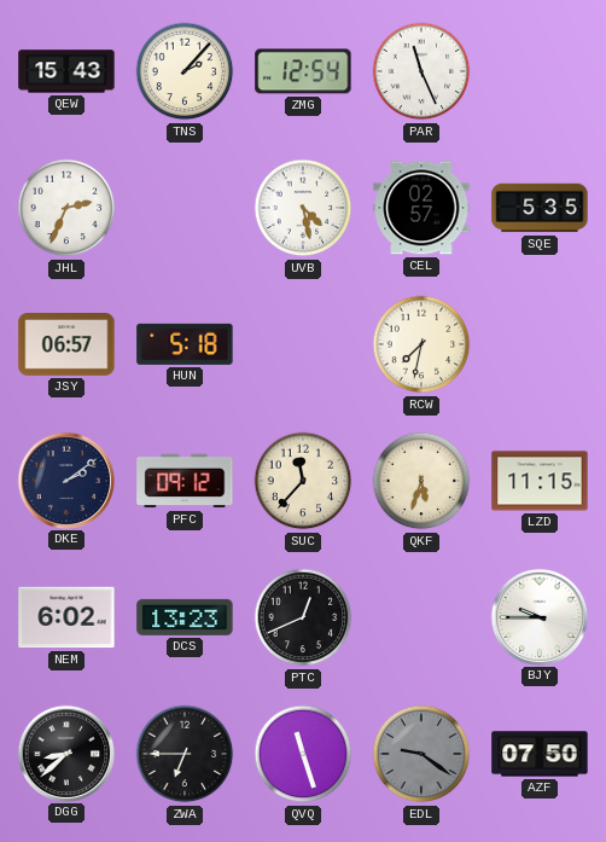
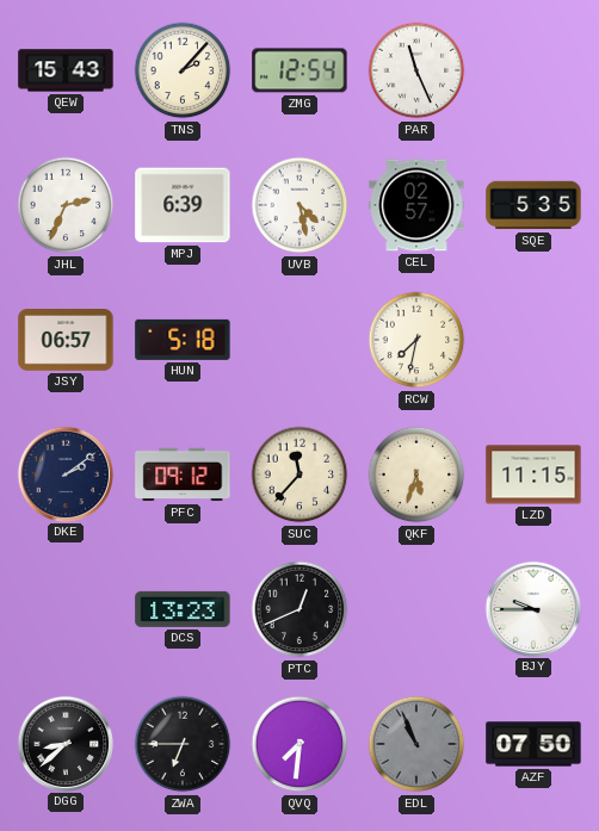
MPJ: none -> 6:39 (183, 205)
NEM: 6:02 -> none (66, 617)
QVQ: 11:27 -> 7:31 (299, 744)
EDL: 9:21 -> 10:56 (416, 744)
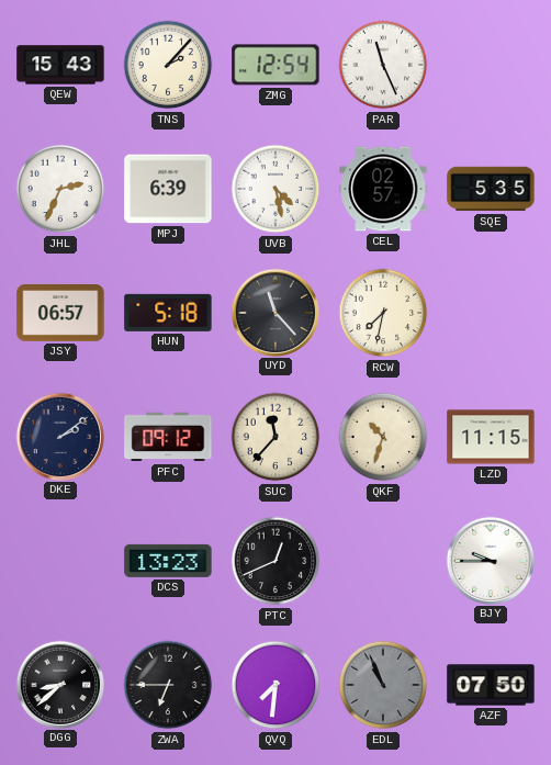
UYD: none -> 11:23 (274, 312)
QKF: 5:33 -> 10:33 (383, 437)
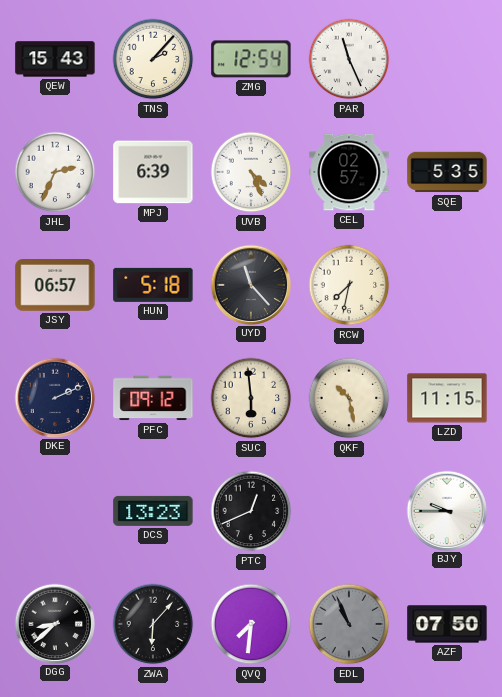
UVB: 4:28 -> 4:26 (251, 172)
DKE: 2:09 -> 2:11 (54, 397)
SUC: 11:37 -> 5:59 (251, 398)
QKF: 10:33 -> 10:28 (349, 398)
ZWA: 6:45 -> 6:07 (153, 624)
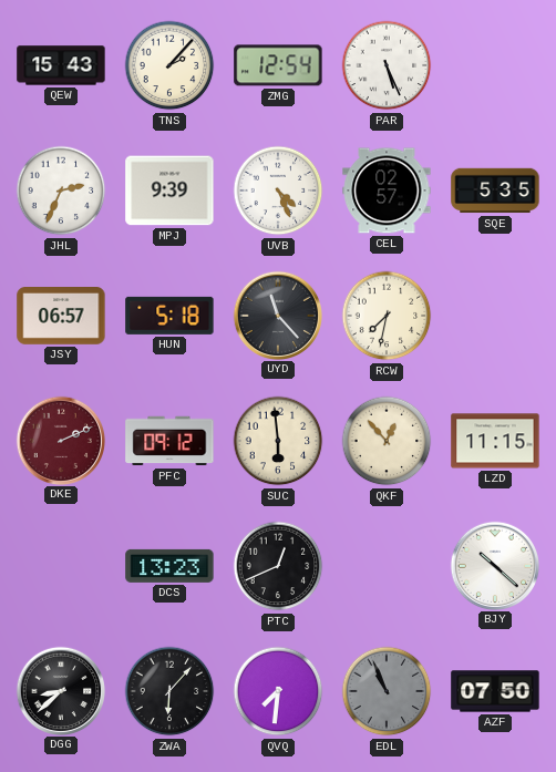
PAR: 11:26 -> 5:26 (387, 65)
MPJ: 6:39 -> 9:39 (169, 191)
DKE dial: navy -> burgundy (60, 440)
QKF: 10:28 -> 12:53 (387, 441)
BJY: 9:45 -> 10:22 (494, 565)
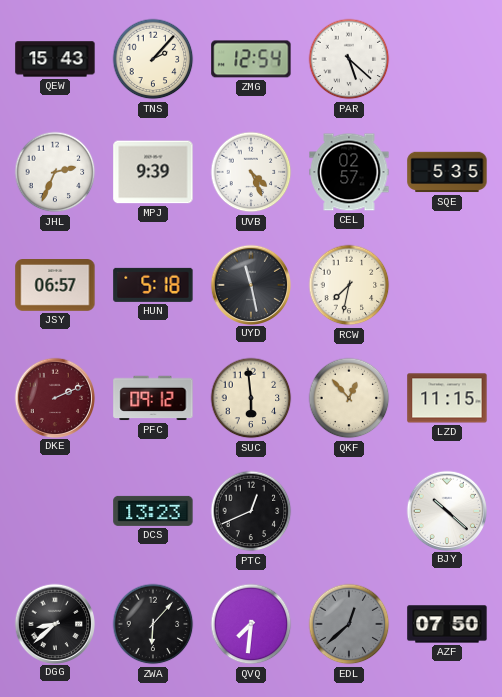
PAR: 5:26 -> 5:22 (349, 59)
UYD: 11:23 -> 11:28 (250, 284)
EDL: 10:56 -> 12:38 (349, 624)
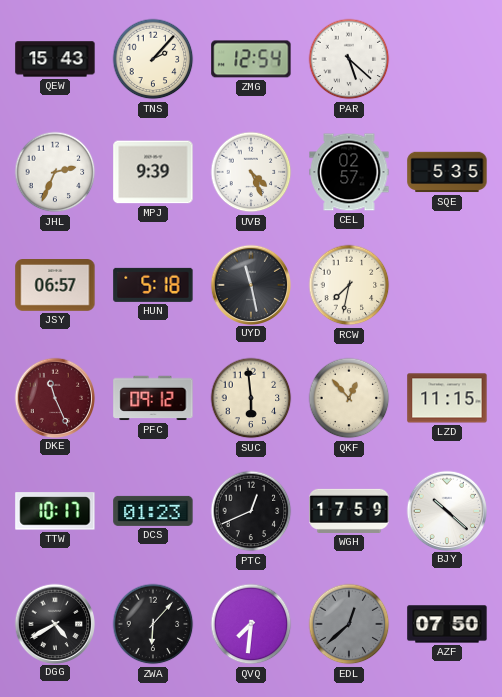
DKE: 2:11 -> 11:26 (54, 397)
TTW: none -> 10:17 (55, 511)
DCS: 13:23 -> 01:23 (153, 511)
WGH: none -> 17:59 (349, 511)
DGG: 8:38 -> 4:40 (54, 623)
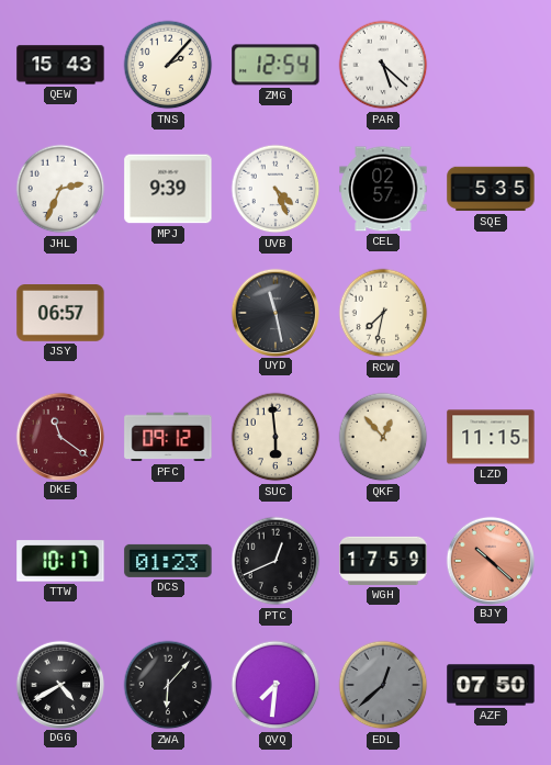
HUN: 5:18 -> none (153, 285)
DKE: 11:26 -> 11:21 (59, 436)
BJY dial: white -> salmon (490, 560)
